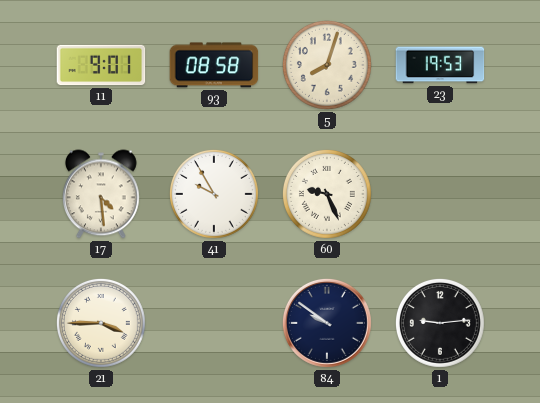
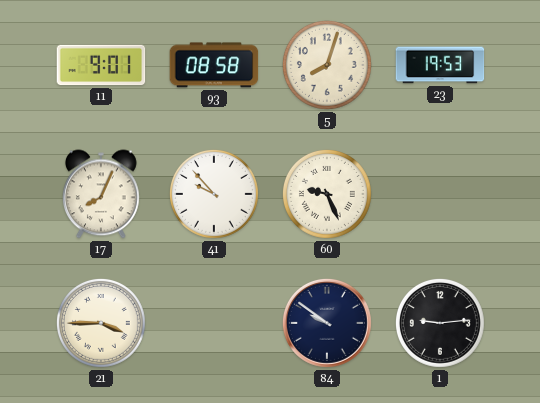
17: 4:29 -> 8:04 (102, 194)
41: 9:55 -> 9:53 (214, 194)
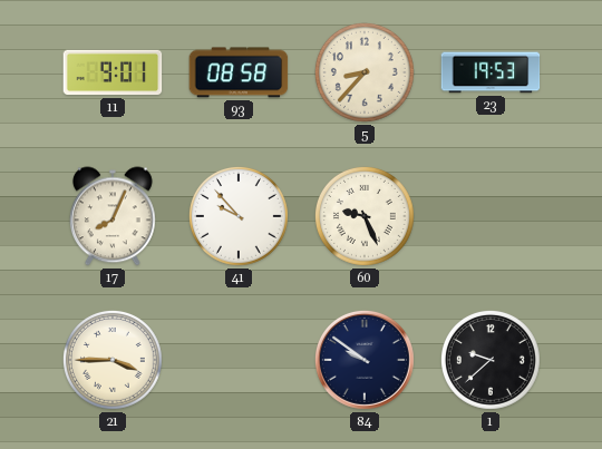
5: 8:03 -> 8:37 (365, 72)
1: 9:14 -> 9:38 (491, 360)
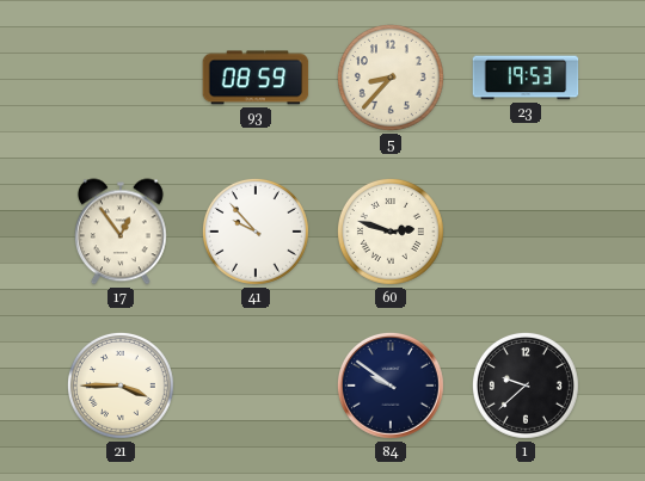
11: 9:01 -> none (113, 72)
93: 08:58 -> 08:59 (256, 78)
17: 8:04 -> 12:54 (122, 232)
60: 9:26 -> 2:48 (391, 232)
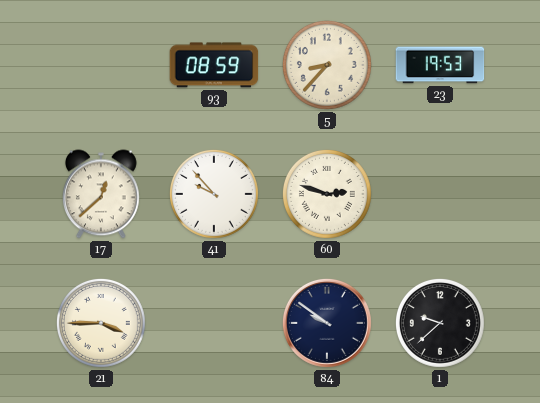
17: 12:54 -> 12:38 (102, 194)
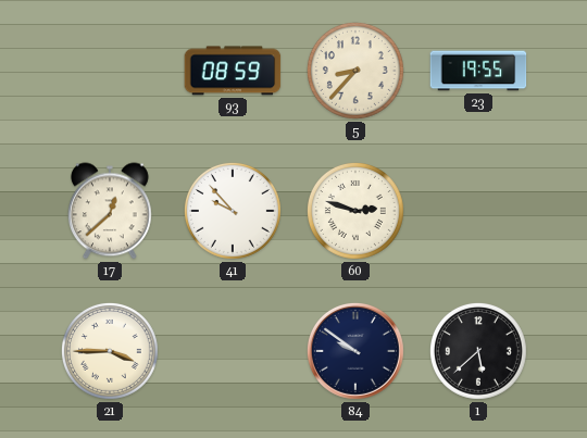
23: 19:53 -> 19:55 (478, 71)
1: 9:38 -> 5:38 (478, 351)
